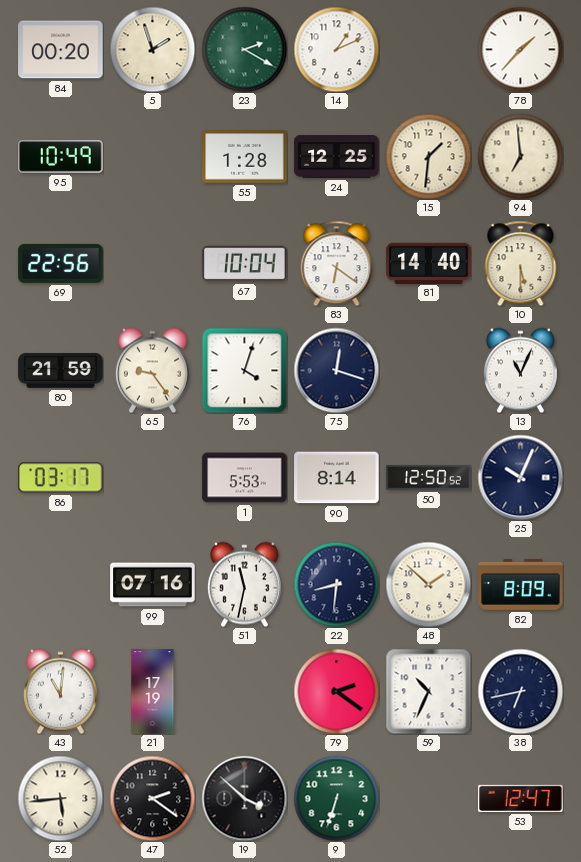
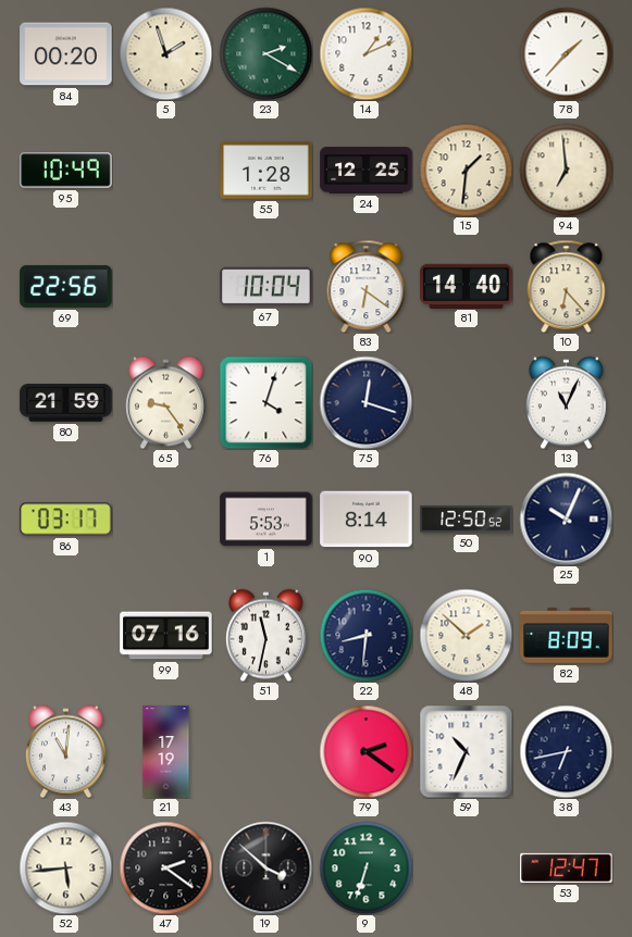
10: 5:30 -> 6:23 (567, 286)
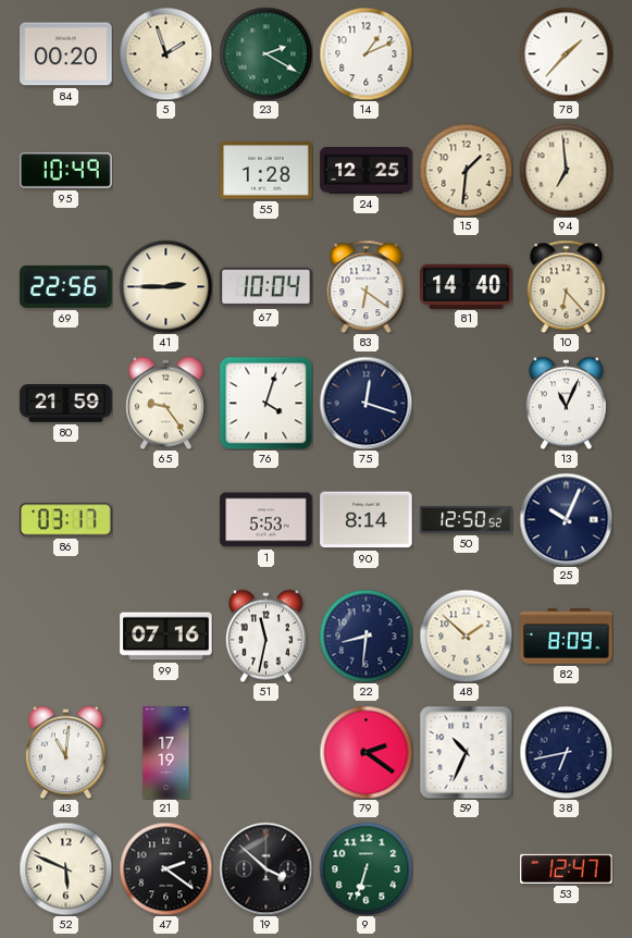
41: none -> 2:45 (165, 286)
52: 5:44 -> 5:49 (65, 868)
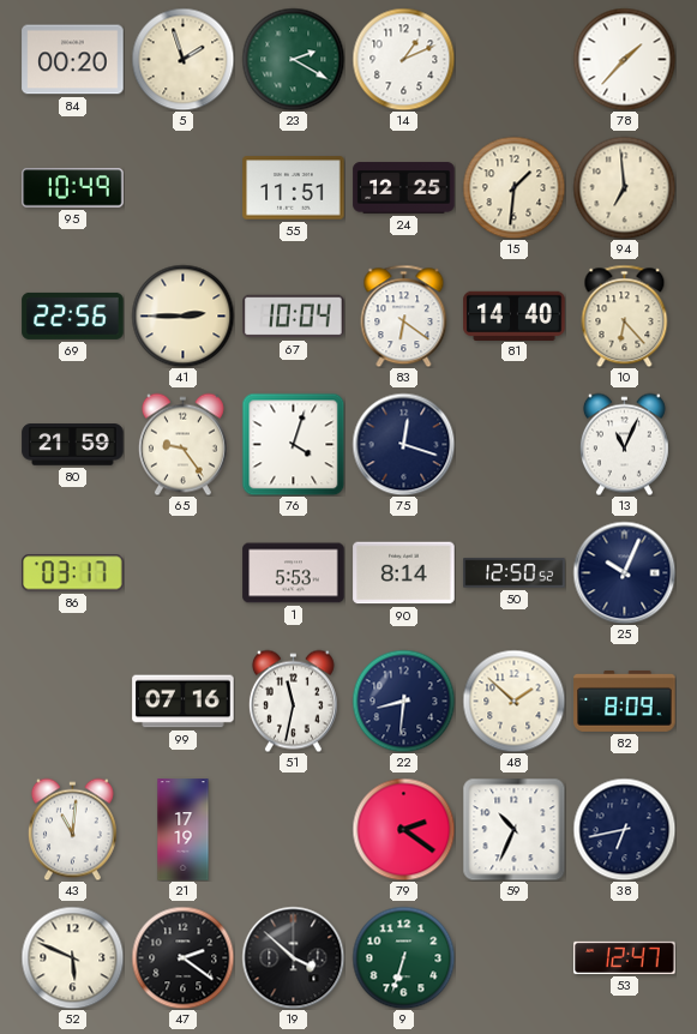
55: 1:28 -> 11:51 (294, 188)
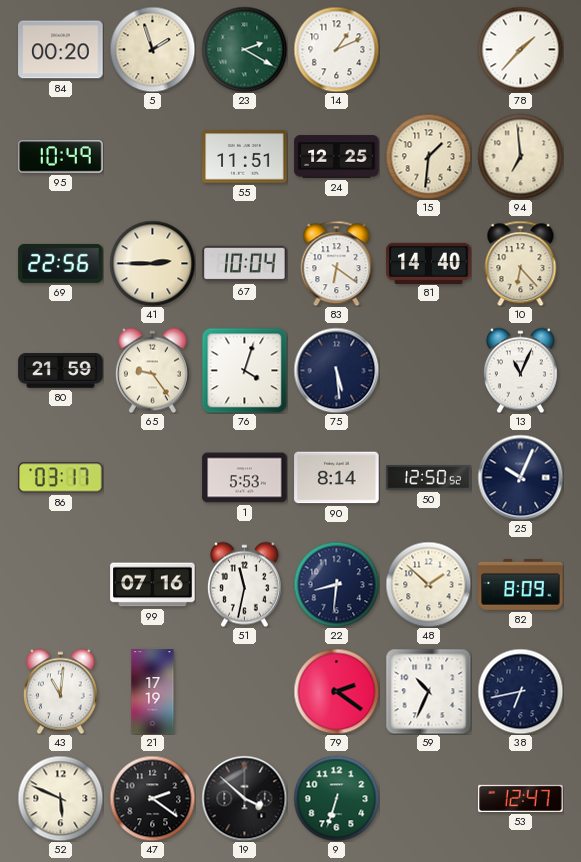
75: 12:18 -> 5:29 (336, 370)
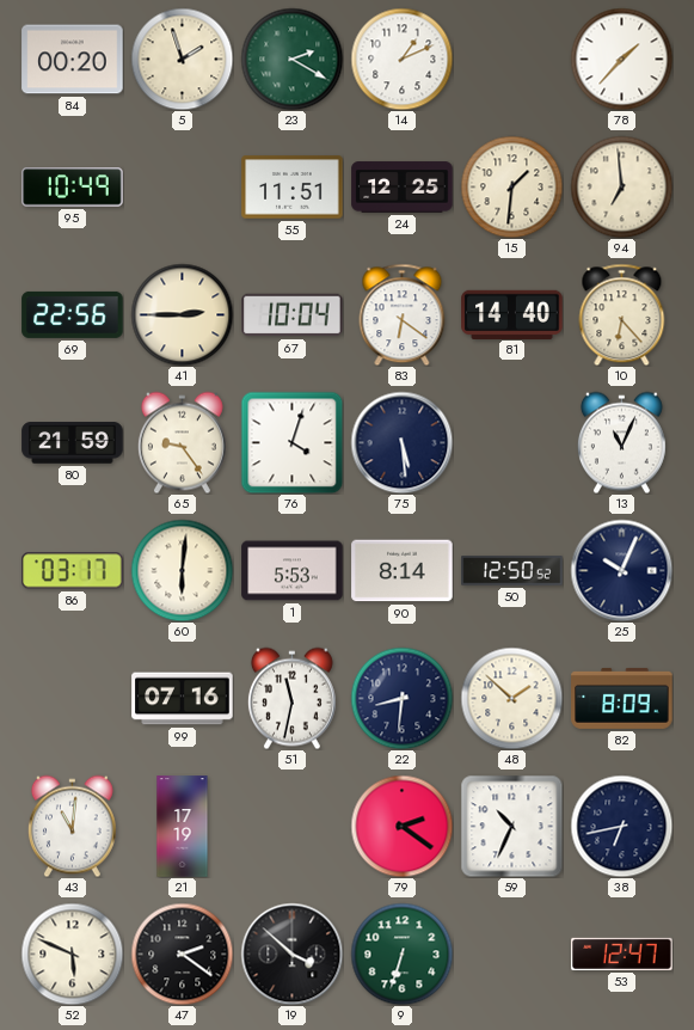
60: none -> 6:01 (182, 570)
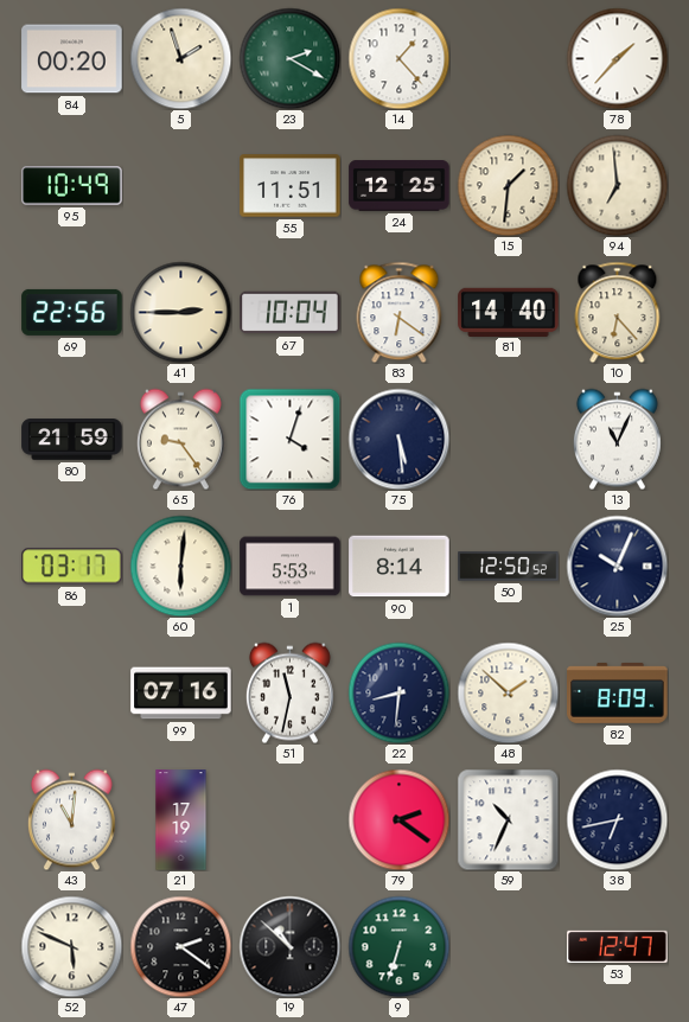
14: 1:11 -> 1:23 (398, 58)
19: 3:52 -> 10:52 (289, 946)
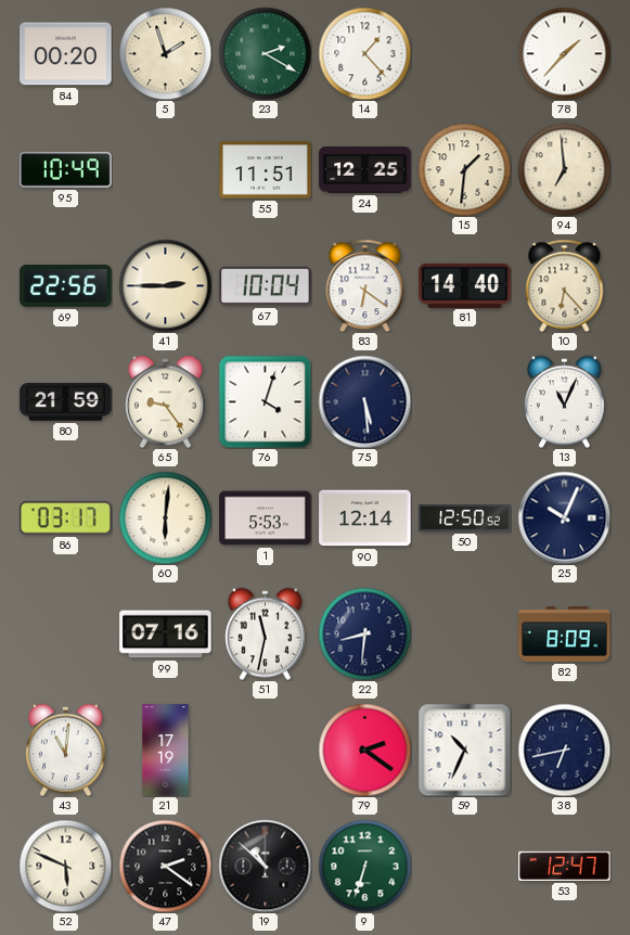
90: 8:14 -> 12:14 (365, 518)
48: 1:52 -> none (508, 692)
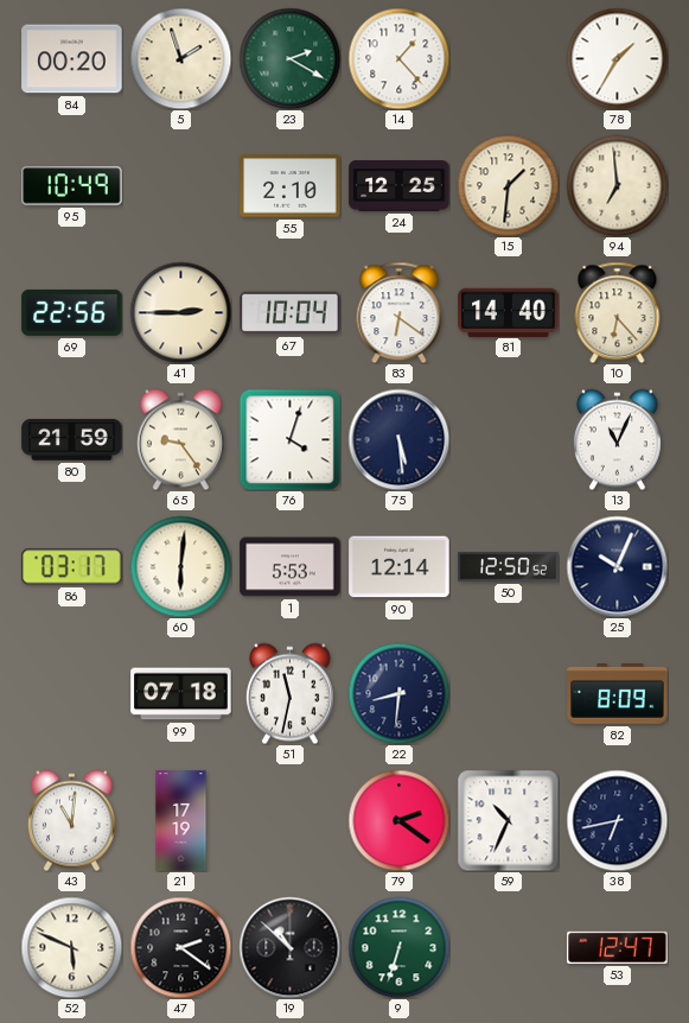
78: 1:37 -> 1:35 (617, 58)
55: 11:51 -> 2:10 (291, 186)
99: 07:16 -> 07:18 (181, 694)
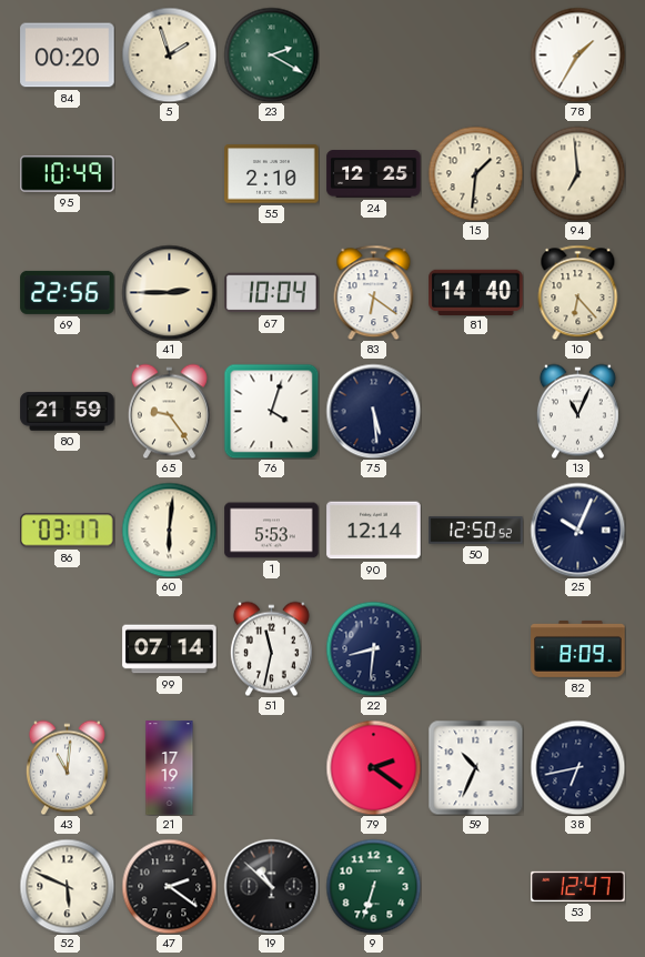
14: 1:23 -> none (398, 58)
99: 07:18 -> 07:14 (170, 649)
